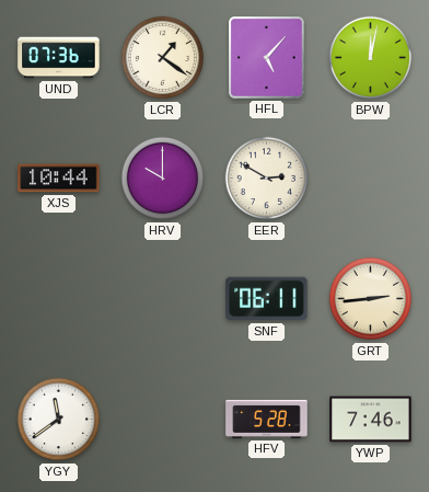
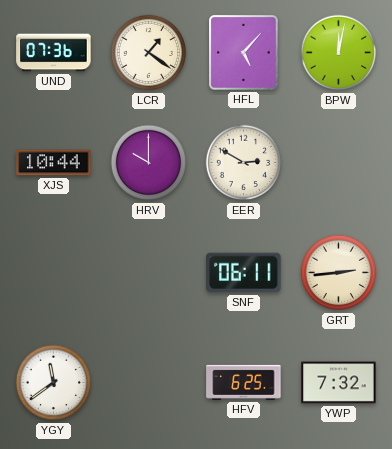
HFV: 5:28 -> 6:25 (244, 382)
YWP: 7:46 -> 7:32 (339, 383)
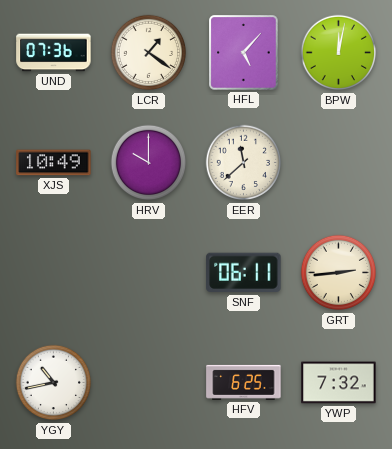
XJS: 10:44 -> 10:49 (54, 163)
EER: 2:50 -> 11:38 (244, 163)
YGY: 11:39 -> 10:43 (54, 383)
